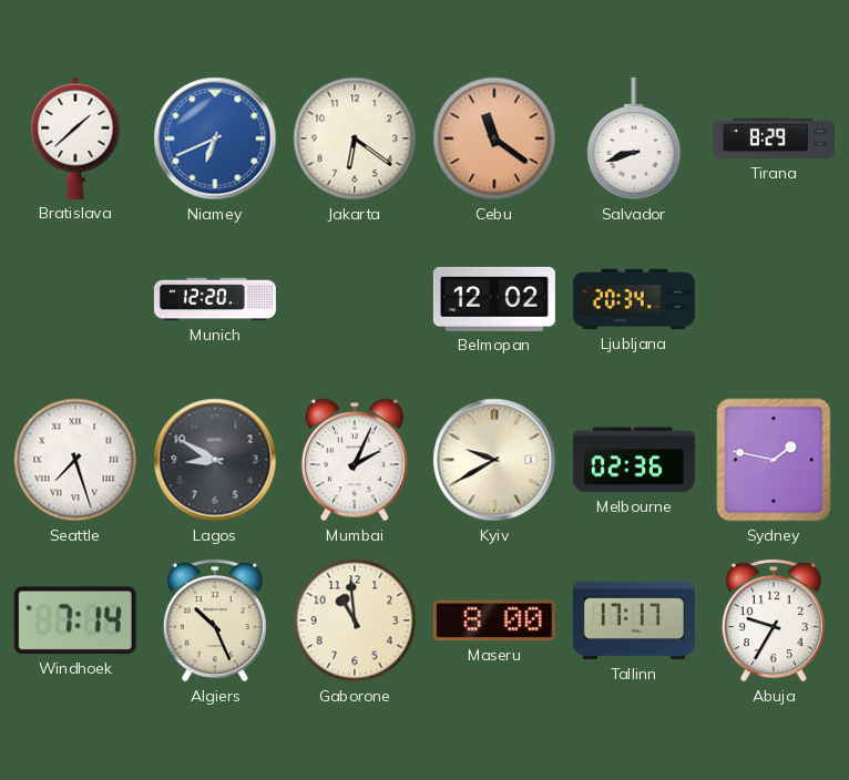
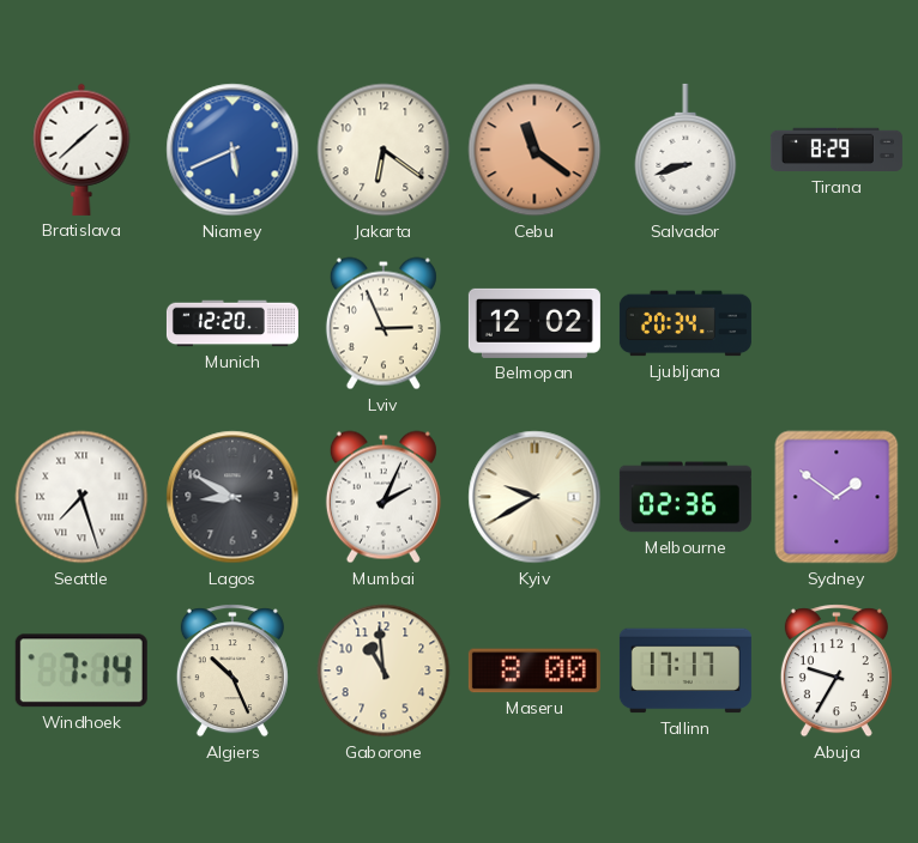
Niamey: 6:41 -> 5:41 (232, 150)
Lviv: none -> 2:56 (383, 323)
Sydney: 1:47 -> 1:51 (837, 497)
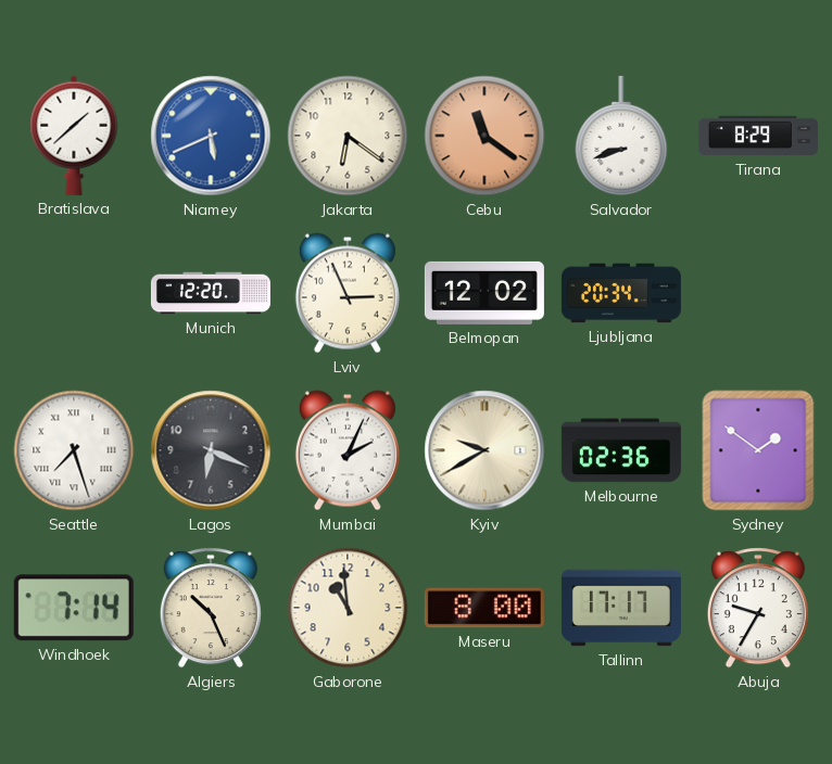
Lagos: 8:50 -> 6:19 (211, 450)
